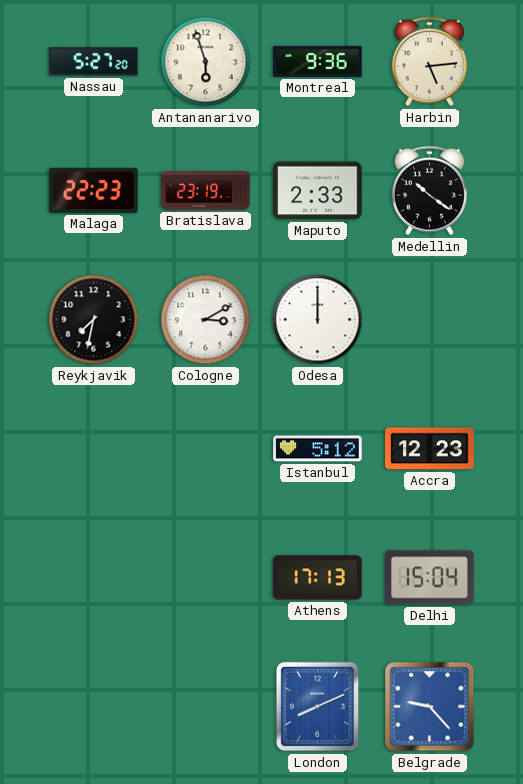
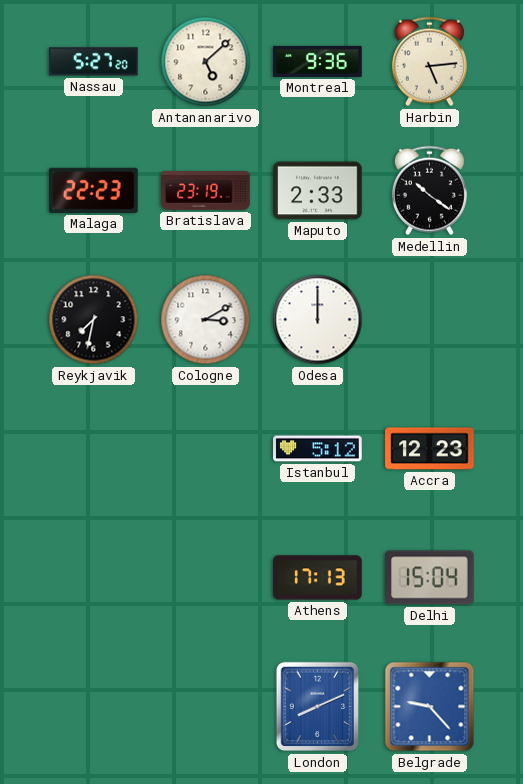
Antananarivo: 5:57 -> 5:08 (206, 62)
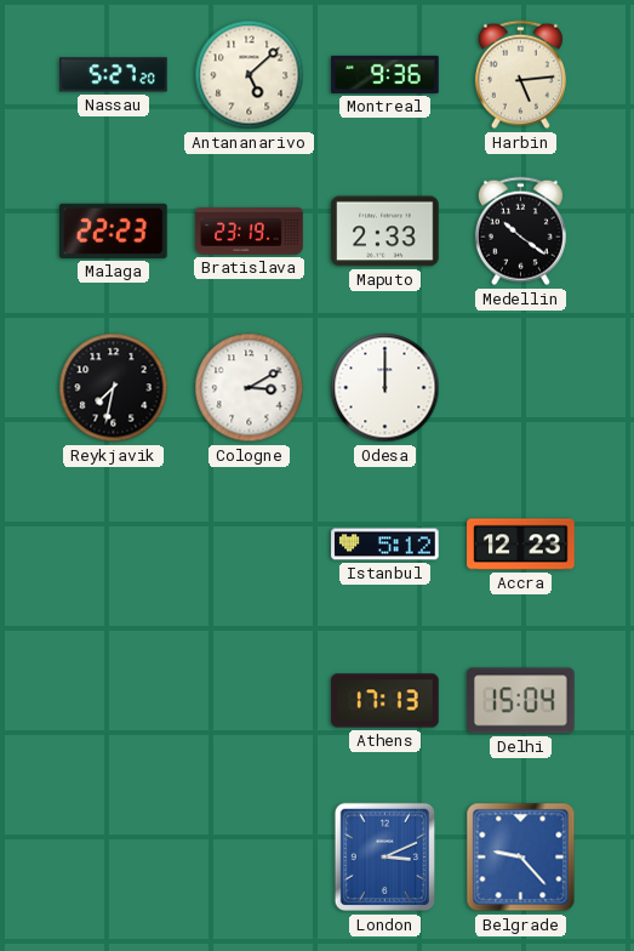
London: 8:11 -> 3:11 (384, 858)
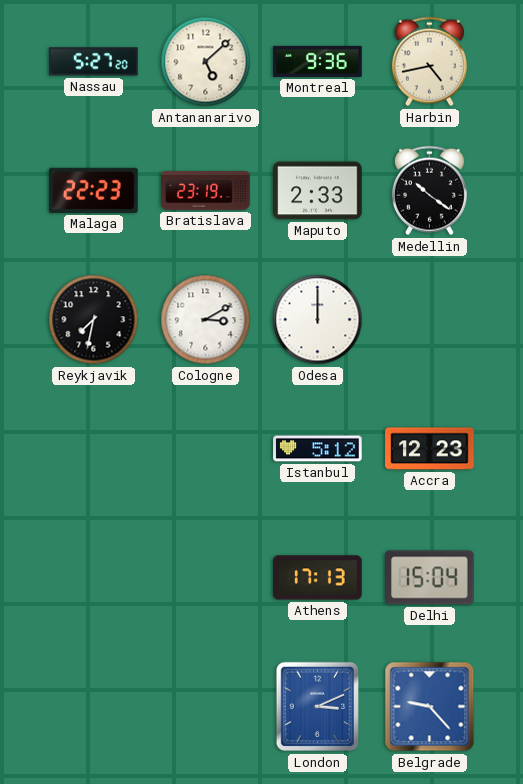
Harbin: 5:14 -> 4:43 (429, 62)
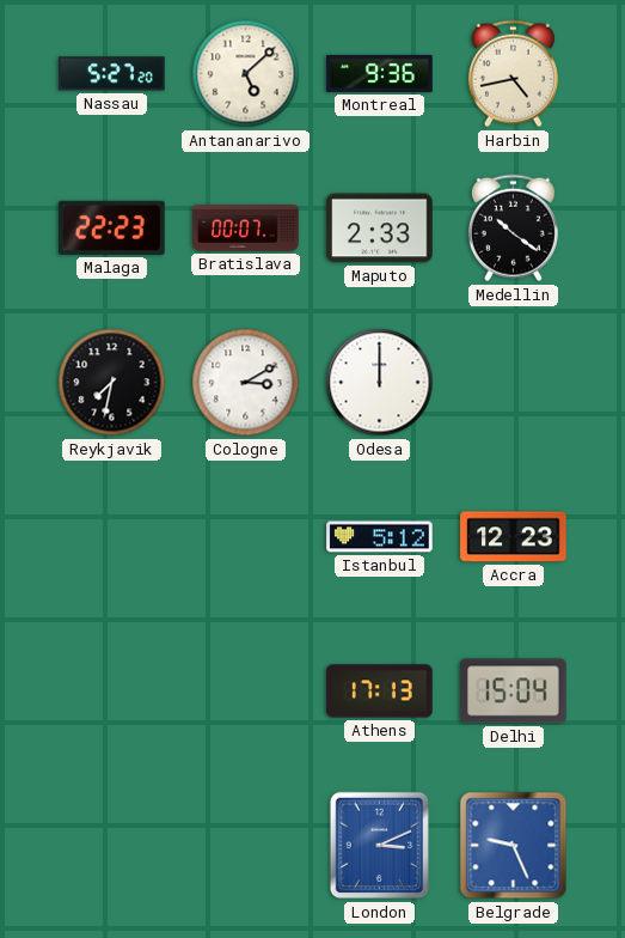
Bratislava: 23:19 -> 00:07 (246, 229)
Belgrade: 9:23 -> 9:26 (514, 846)
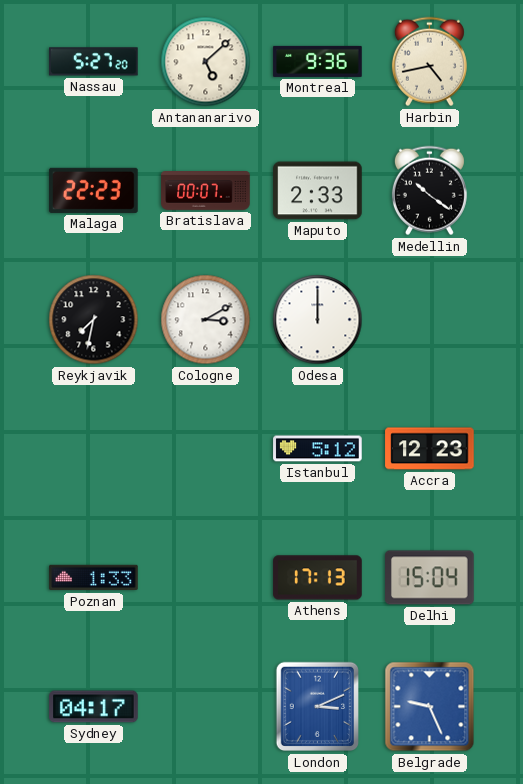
Poznan: none -> 1:33 (94, 578)
Sydney: none -> 04:17 (94, 707)
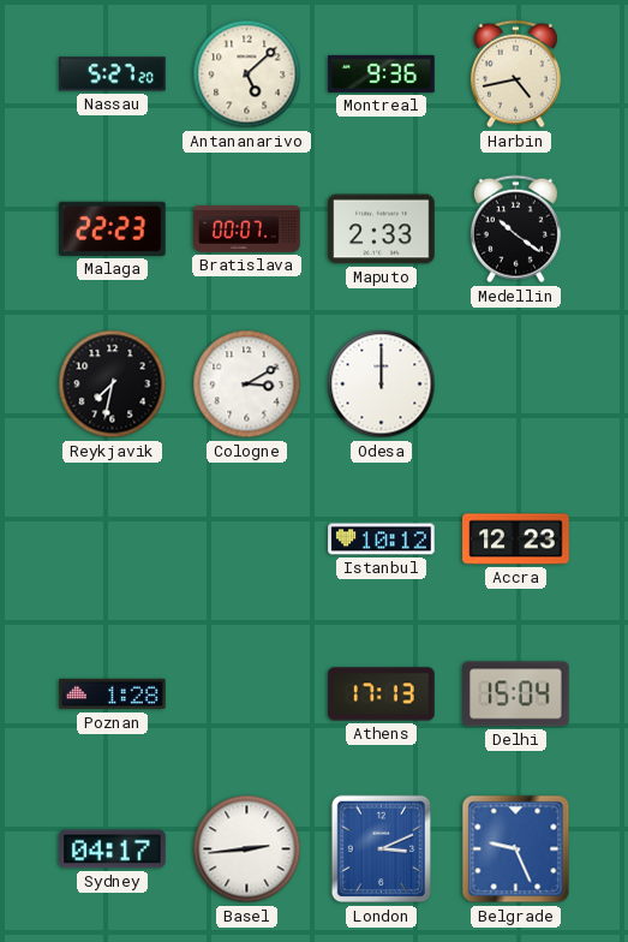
Istanbul: 5:12 -> 10:12 (382, 539)
Poznan: 1:33 -> 1:28 (113, 694)
Basel: none -> 2:44 (247, 849)
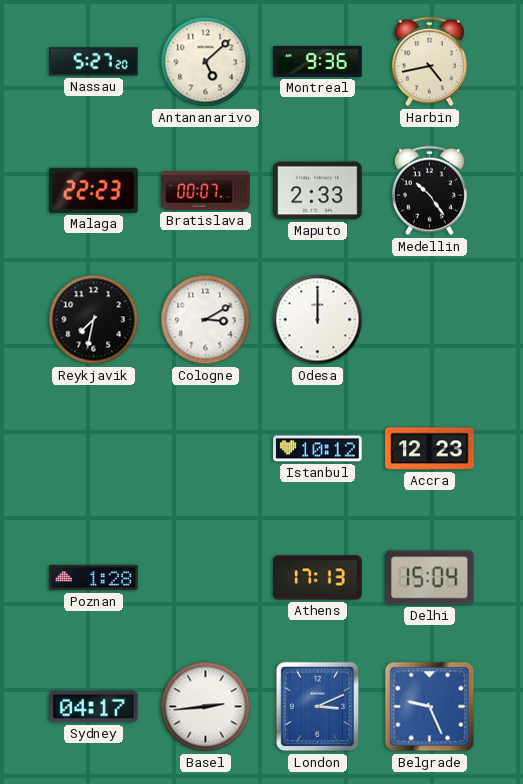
Medellin: 10:21 -> 10:24 (429, 191)
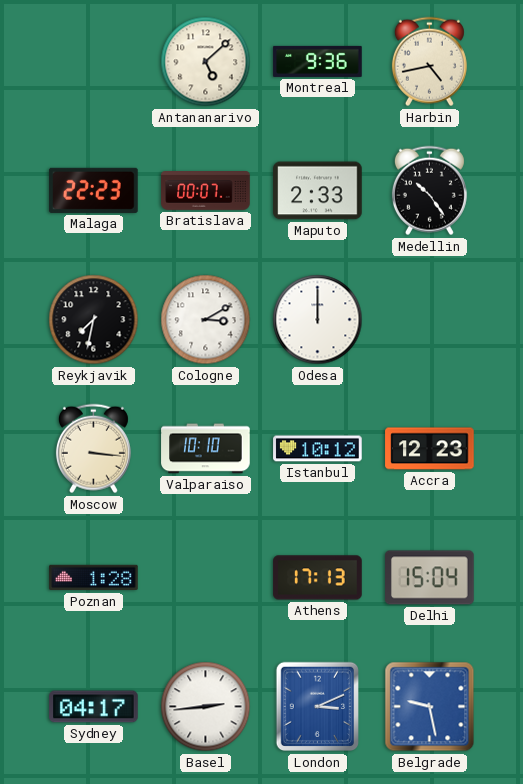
Nassau: 5:27 -> none (94, 62)
Moscow: none -> 3:16 (93, 449)
Valparaiso: none -> 10:10 (206, 449)
Belgrade: 9:26 -> 9:28 (430, 707)
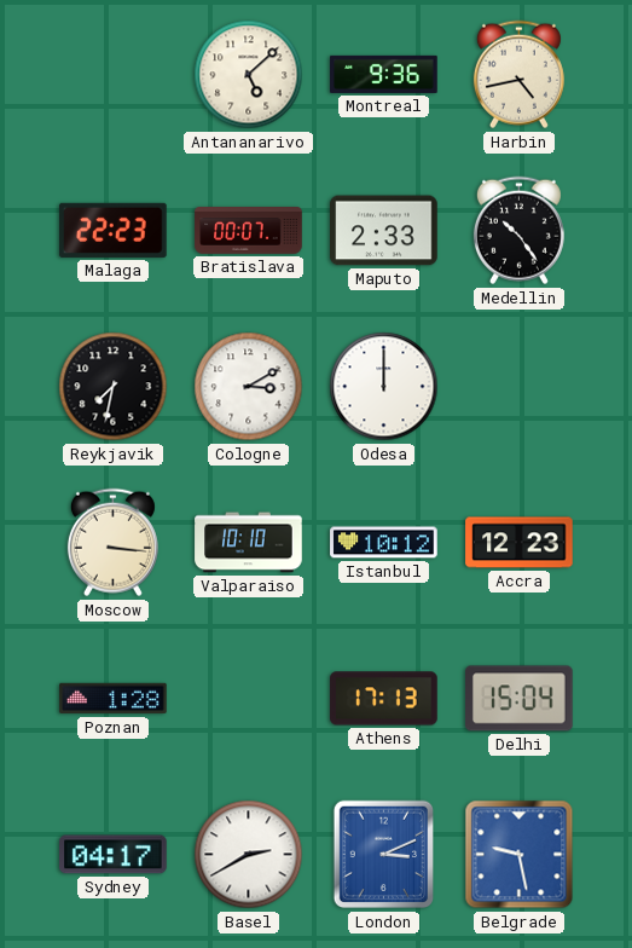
Basel: 2:44 -> 2:40 (249, 855)
